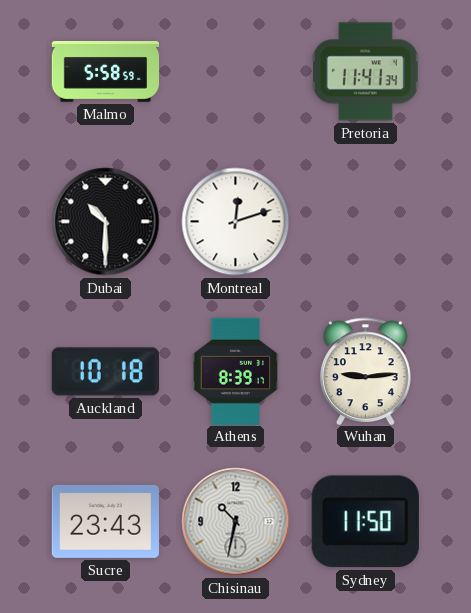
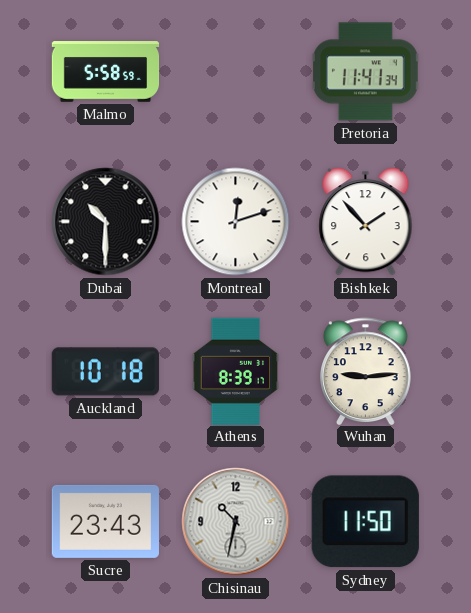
Bishkek: none -> 1:53 (366, 221)
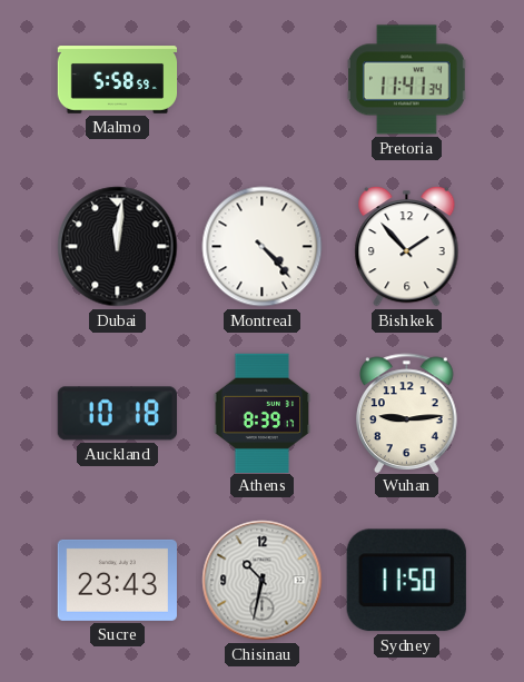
Dubai: 10:30 -> 12:01 (118, 247)
Montreal: 12:12 -> 4:23 (263, 247)
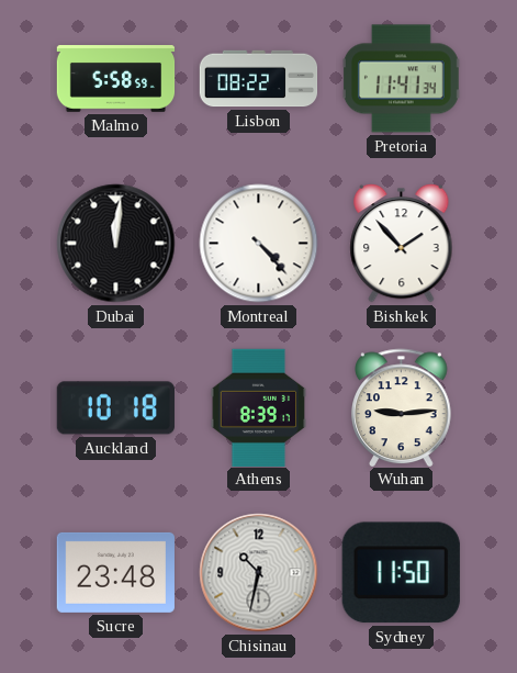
Lisbon: none -> 08:22 (259, 79)
Sucre: 23:43 -> 23:48 (115, 572)
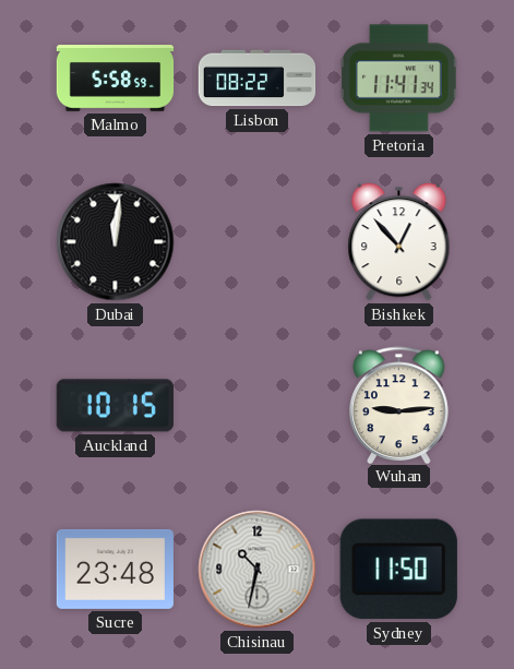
Montreal: 4:23 -> none (259, 244)
Bishkek: 1:53 -> 12:53 (399, 241)
Auckland: 10:18 -> 10:15 (115, 406)
Athens: 8:39 -> none (259, 407)
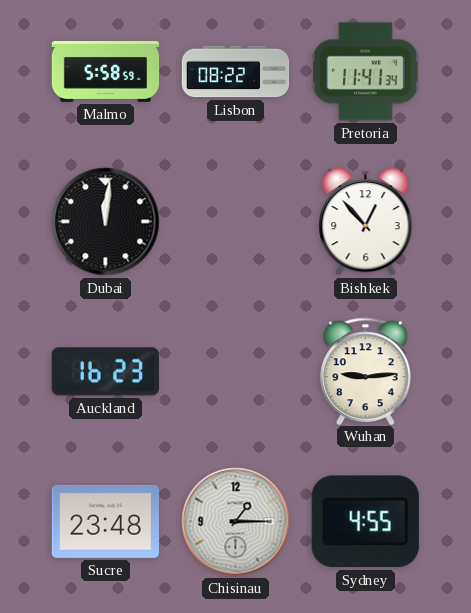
Auckland: 10:15 -> 16:23 (105, 372)
Chisinau: 10:32 -> 1:15 (236, 522)
Sydney: 11:50 -> 4:55 (365, 522)
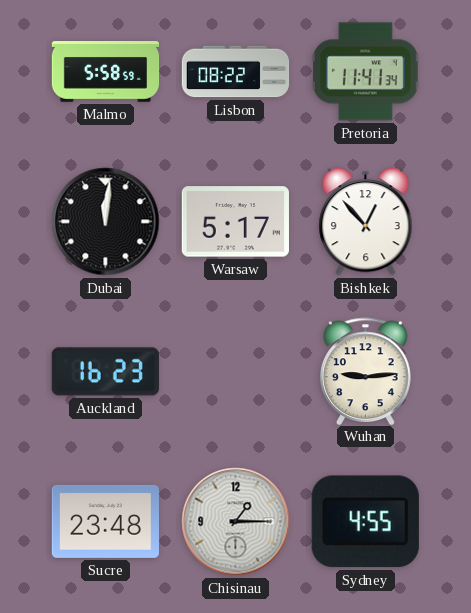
Warsaw: none -> 5:17 (235, 222)
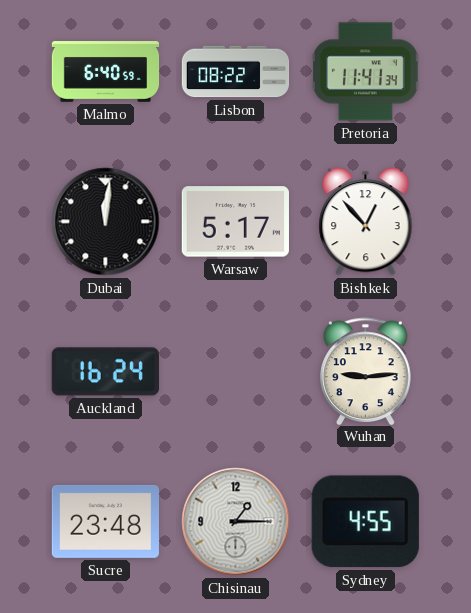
Malmo: 5:58 -> 6:40 (106, 72)
Auckland: 16:23 -> 16:24 (105, 372)
